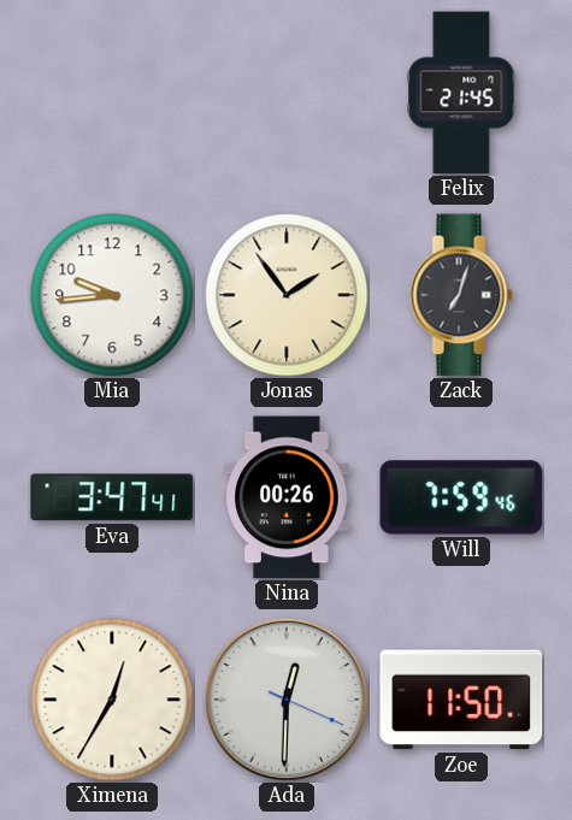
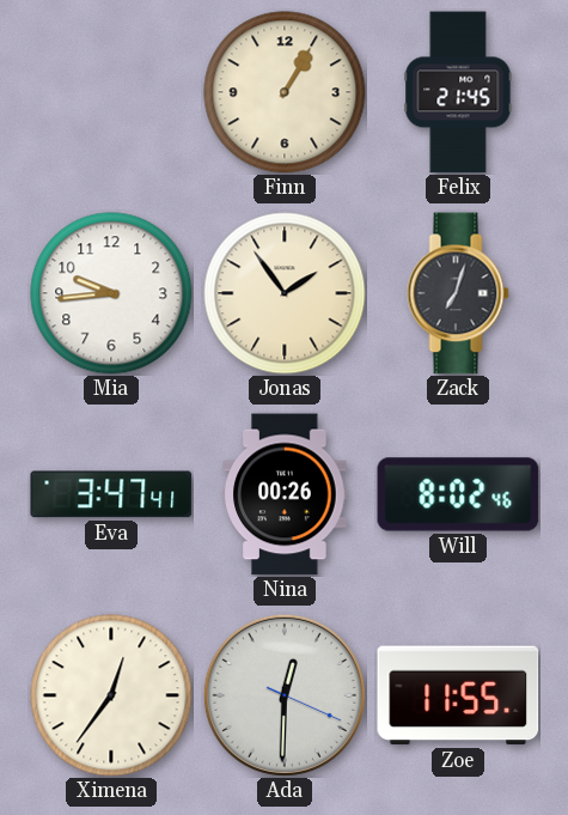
Finn: none -> 1:05 (285, 92)
Will: 7:59 -> 8:02 (458, 494)
Ximena: 12:35 -> 12:36 (111, 695)
Zoe: 11:50 -> 11:55 (458, 695)
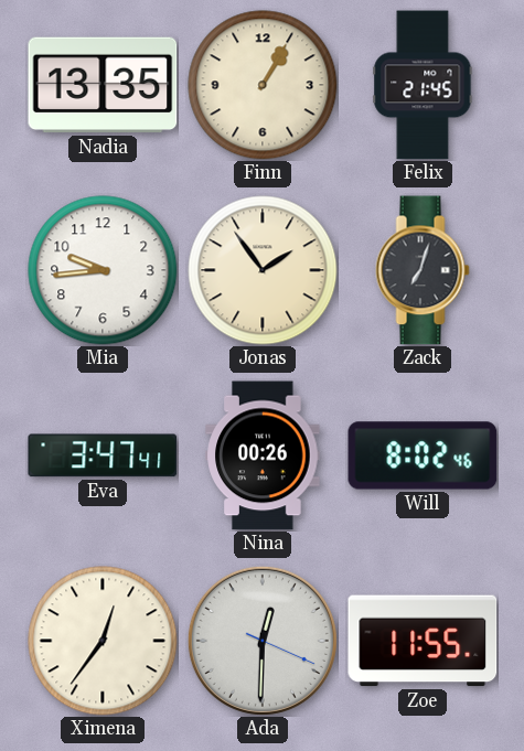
Nadia: none -> 13:35 (103, 85)
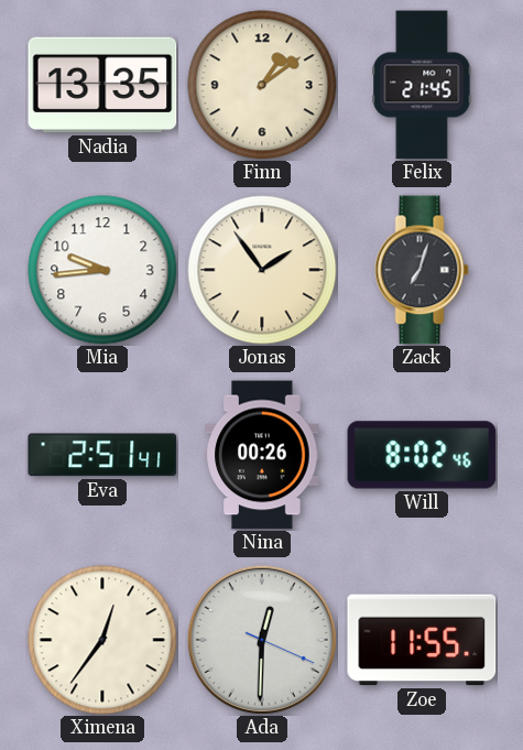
Finn: 1:05 -> 1:09 (262, 85)
Eva: 3:47 -> 2:51 (102, 455)
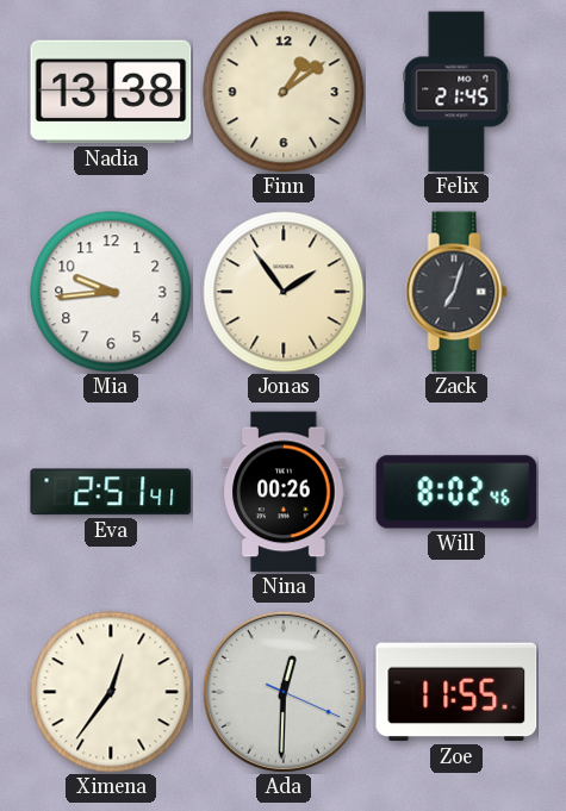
Nadia: 13:35 -> 13:38 (111, 92)
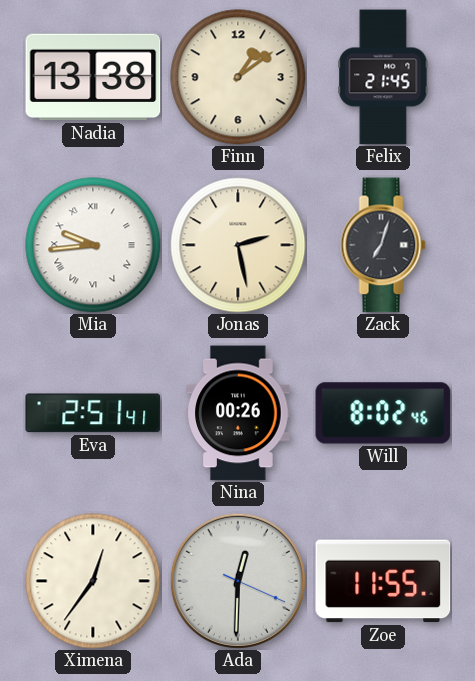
Mia numerals: Arabic -> Roman (93, 245)
Jonas: 1:54 -> 2:28 (238, 245)
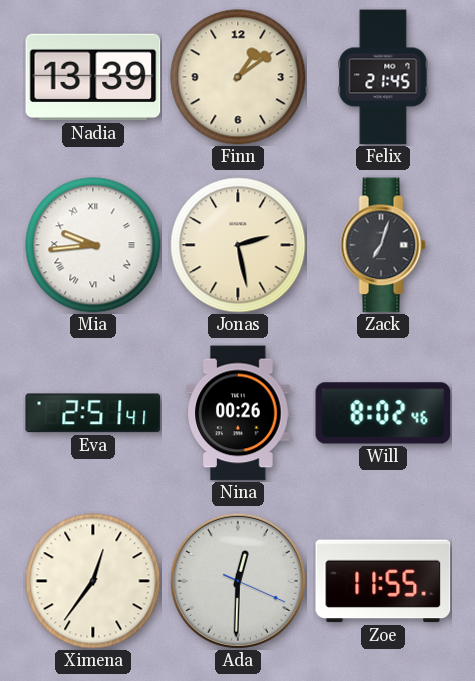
Nadia: 13:38 -> 13:39 (93, 77)
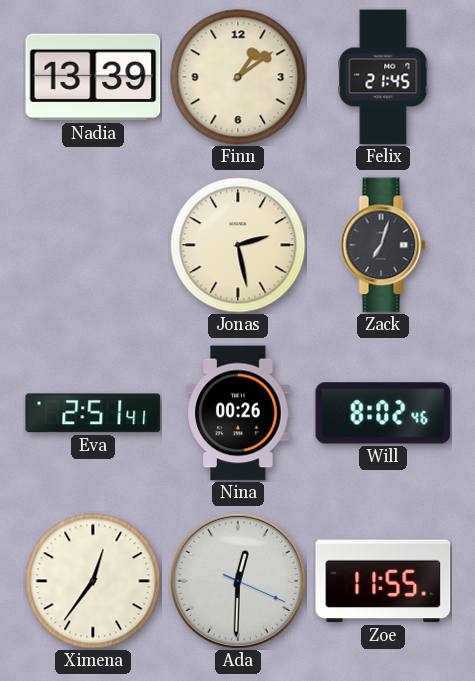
Mia: 9:44 -> none (93, 245)
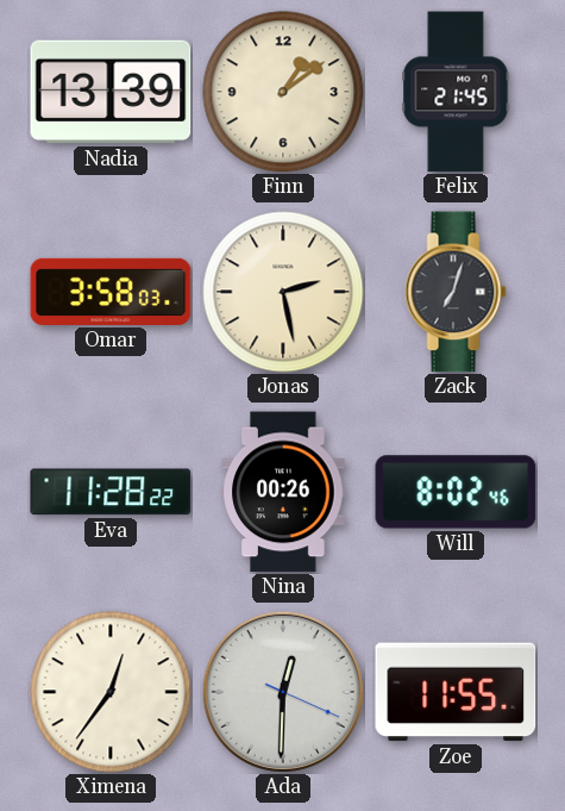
Omar: none -> 3:58 (111, 292)
Eva: 2:51 -> 11:28 (111, 492)
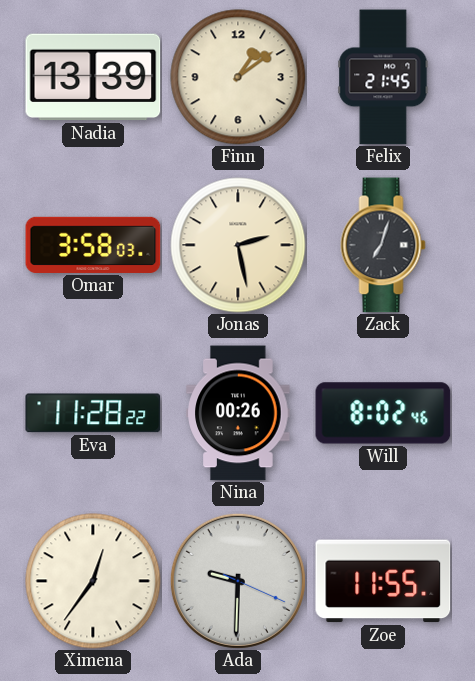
Ada: 12:30 -> 9:30 (238, 581)
